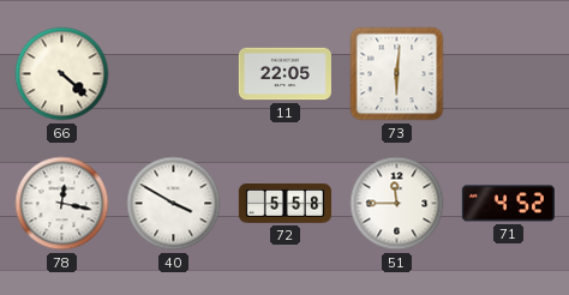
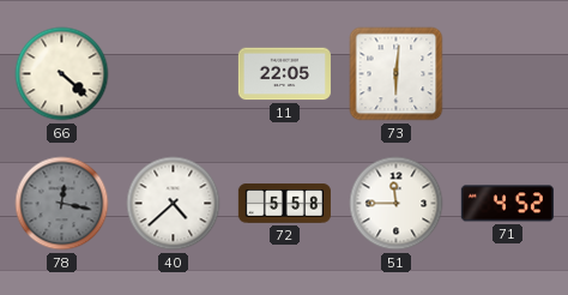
78 dial: white -> grey (62, 204)
40: 3:50 -> 4:38 (174, 204)
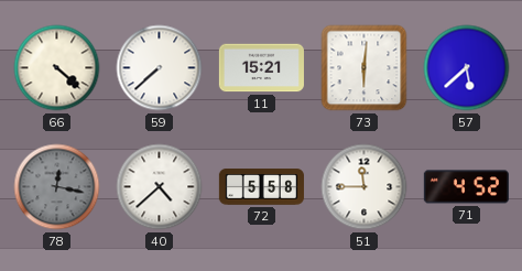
59: none -> 7:38 (160, 68)
11: 22:05 -> 15:21 (261, 68)
57: none -> 5:38 (467, 68)
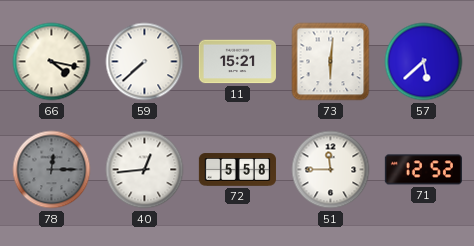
66: 4:22 -> 4:17 (52, 62)
78: 12:17 -> 12:15 (52, 170)
40: 4:38 -> 12:44 (145, 170)
71: 4:52 -> 12:52 (423, 170)
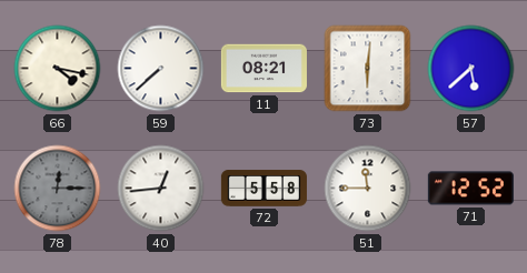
11: 15:21 -> 08:21 (263, 69)
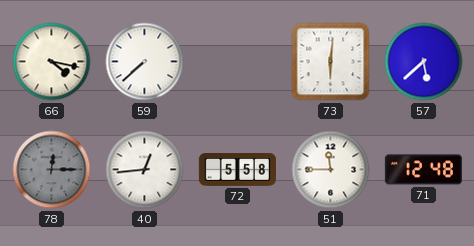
11: 08:21 -> none (263, 69)
71: 12:52 -> 12:48 (423, 170)
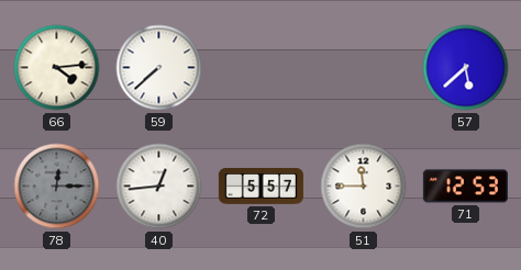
66: 4:17 -> 4:14 (57, 68)
73: 6:01 -> none (331, 62)
72: 5:58 -> 5:57 (260, 187)
71: 12:48 -> 12:53 (465, 187)
